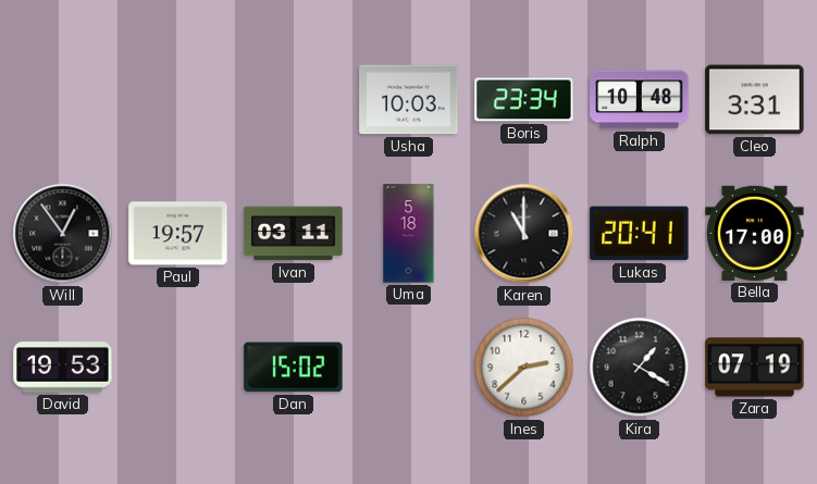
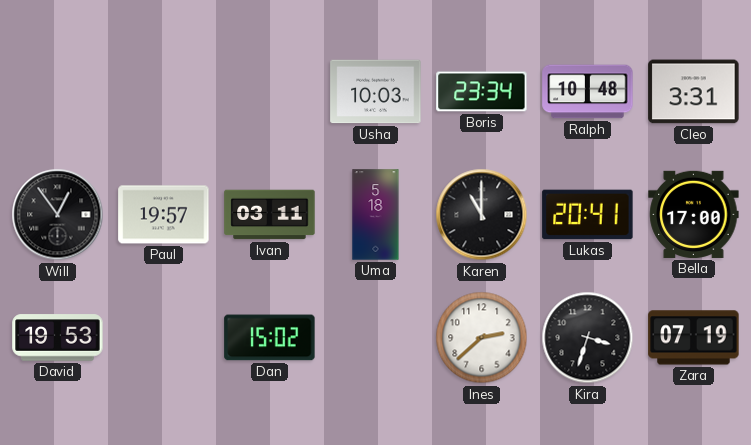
Kira: 1:20 -> 3:33 (588, 338)
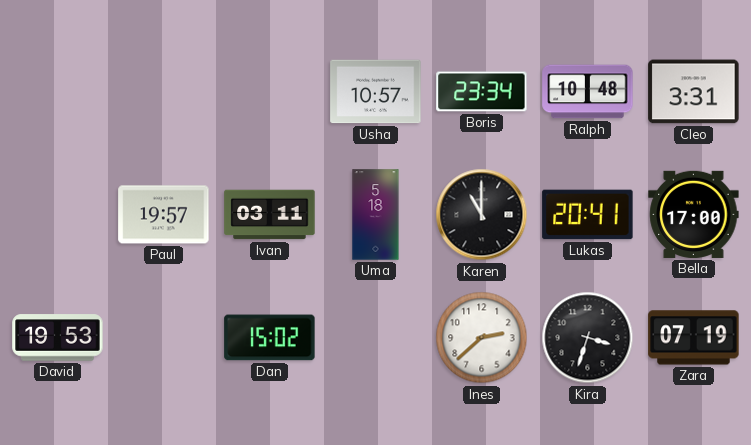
Usha: 10:03 -> 10:57 (376, 92)
Will: 12:54 -> none (58, 215)
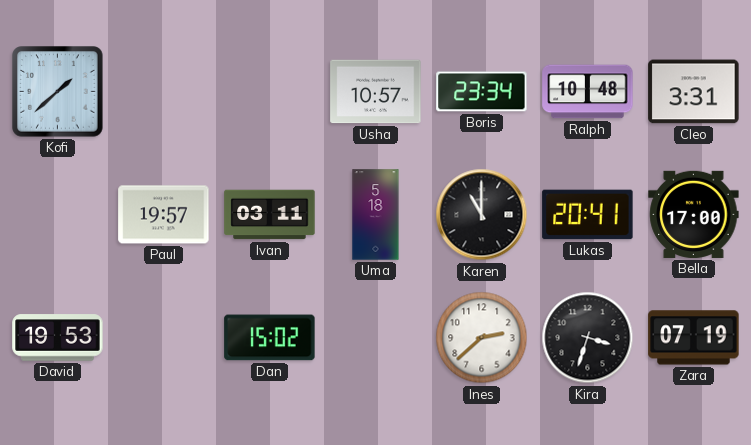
Kofi: none -> 1:38 (58, 92)
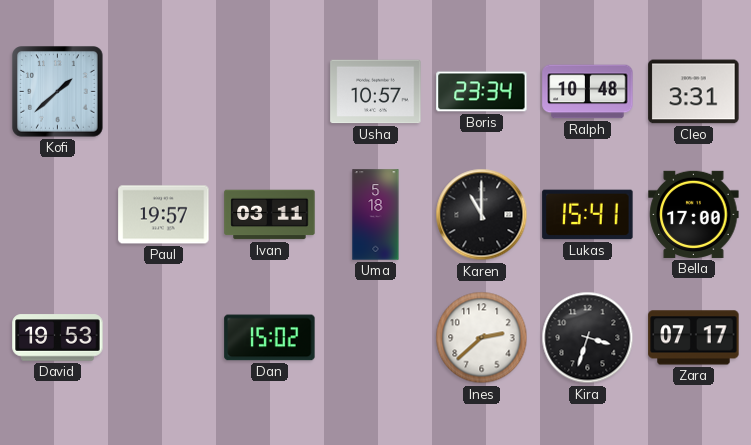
Lukas: 20:41 -> 15:41 (588, 215)
Zara: 07:19 -> 07:17 (694, 338)
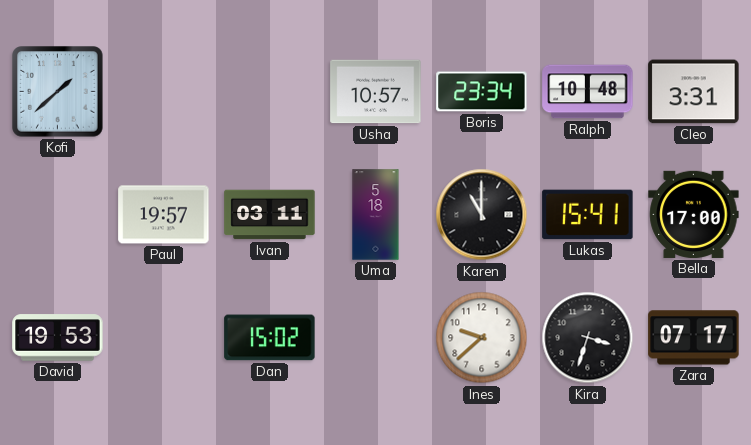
Ines: 2:38 -> 9:38 (482, 338)
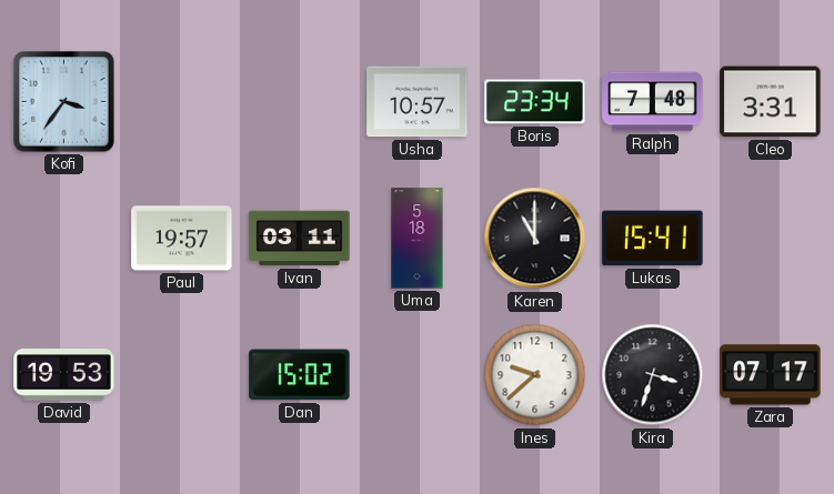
Kofi: 1:38 -> 3:36 (64, 102)
Ralph: 10:48 -> 7:48 (653, 102)
Bella: 17:00 -> none (694, 214)
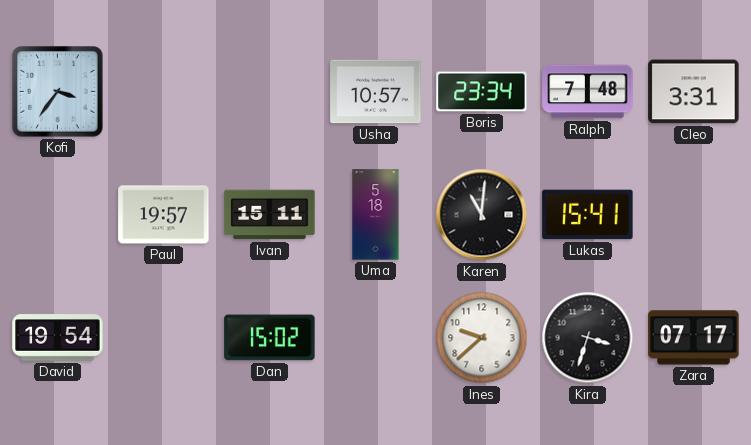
Ivan: 03:11 -> 15:11 (270, 215)
Karen: 11:00 -> 11:01 (482, 215)
David: 19:53 -> 19:54 (58, 338)
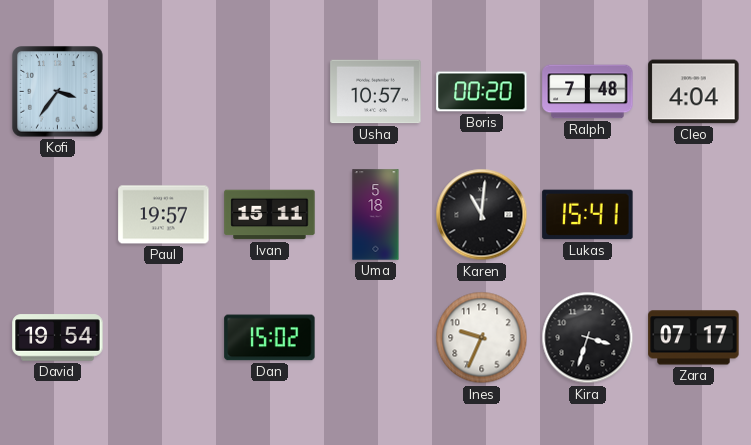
Boris: 23:34 -> 00:20 (482, 92)
Cleo: 3:31 -> 4:04 (694, 92)
Ines: 9:38 -> 9:34 (482, 338)
